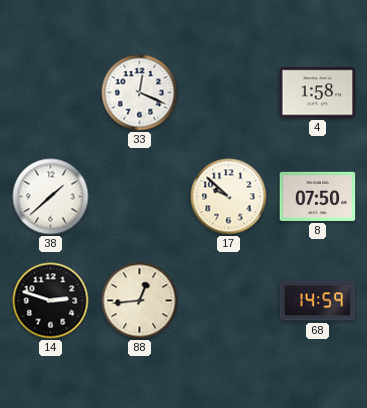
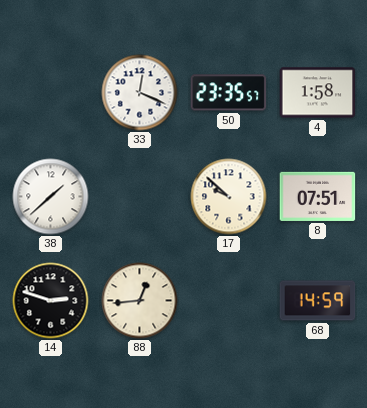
50: none -> 23:35 (229, 93)
8: 07:50 -> 07:51 (318, 196)
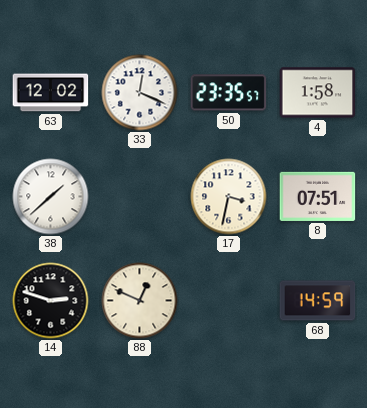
63: none -> 12:02 (51, 93)
17: 9:52 -> 3:32 (229, 197)
88: 12:44 -> 12:49 (140, 301)
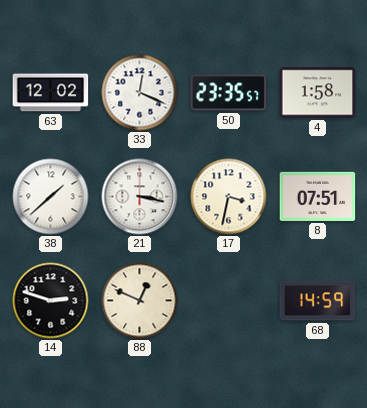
21: none -> 3:17 (140, 197)
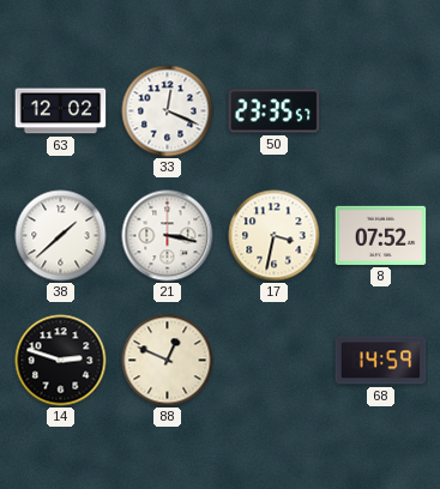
4: 1:58 -> none (318, 93)
8: 07:51 -> 07:52 (381, 235)
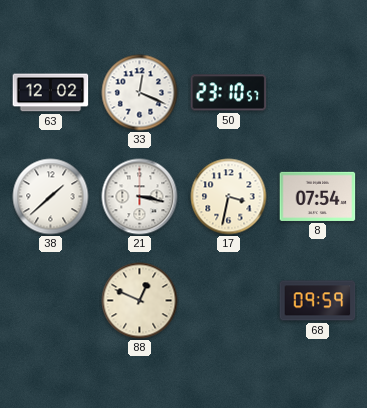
50: 23:35 -> 23:10 (229, 93)
8: 07:52 -> 07:54 (318, 196)
14: 2:48 -> none (61, 361)
68: 14:59 -> 09:59 (318, 301)
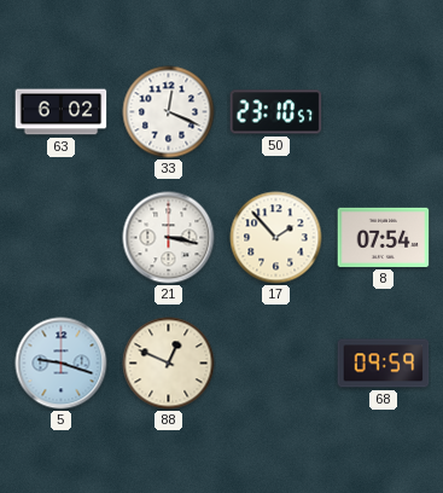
63: 12:02 -> 6:02 (62, 112)
38: 1:38 -> none (51, 197)
17: 3:32 -> 1:53 (276, 238)
5: none -> 9:18 (62, 364)
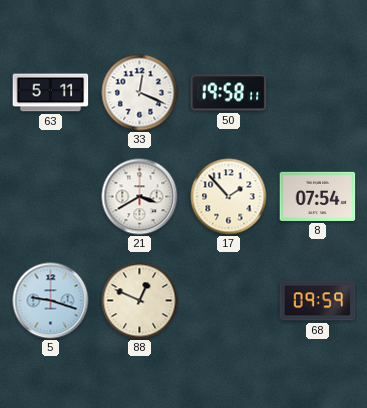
63: 6:02 -> 5:11 (51, 93)
50: 23:10 -> 19:58 (229, 93)
21: 3:17 -> 3:40 (140, 197)
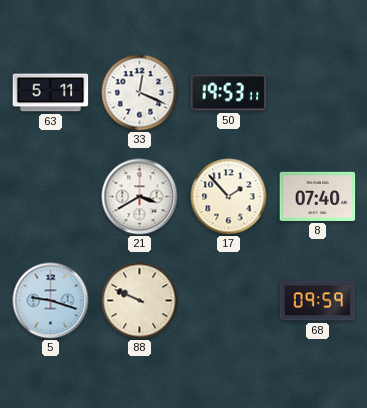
50: 19:58 -> 19:53 (229, 93)
8: 07:54 -> 07:40 (318, 196)
88: 12:49 -> 9:49 (140, 301)
